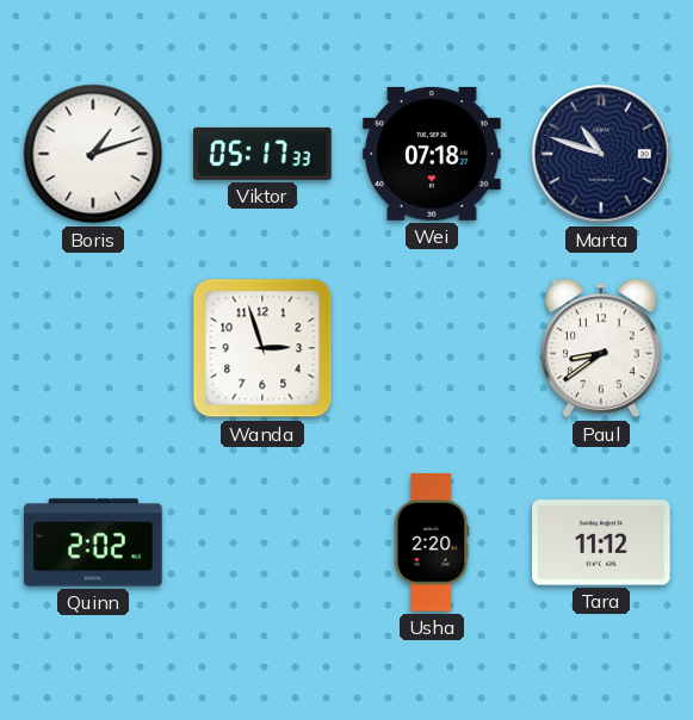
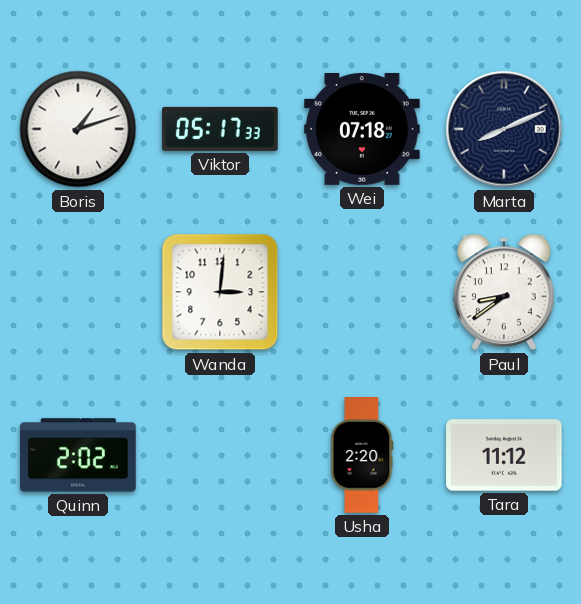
Marta: 10:48 -> 8:11 (504, 129)
Wanda: 2:57 -> 3:01 (220, 292)
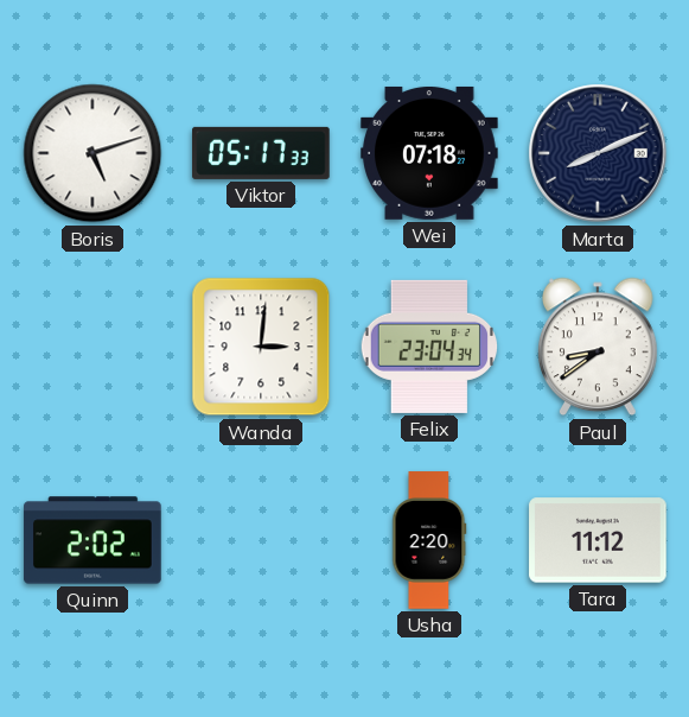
Boris: 1:12 -> 5:12 (92, 153)
Felix: none -> 23:04 (429, 347)
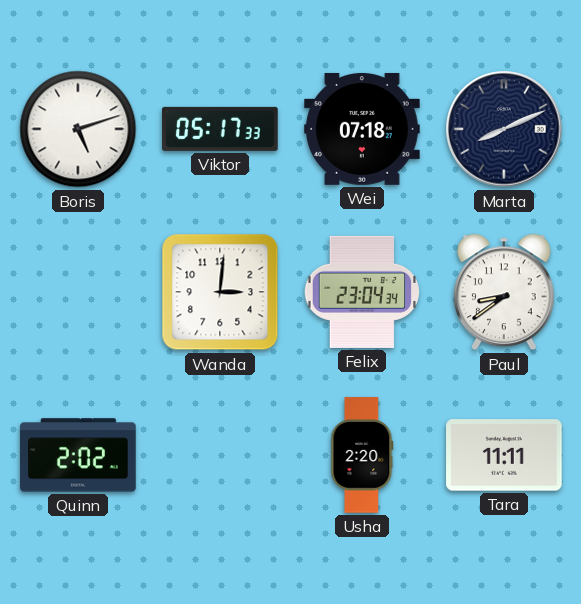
Tara: 11:12 -> 11:11 (504, 455)
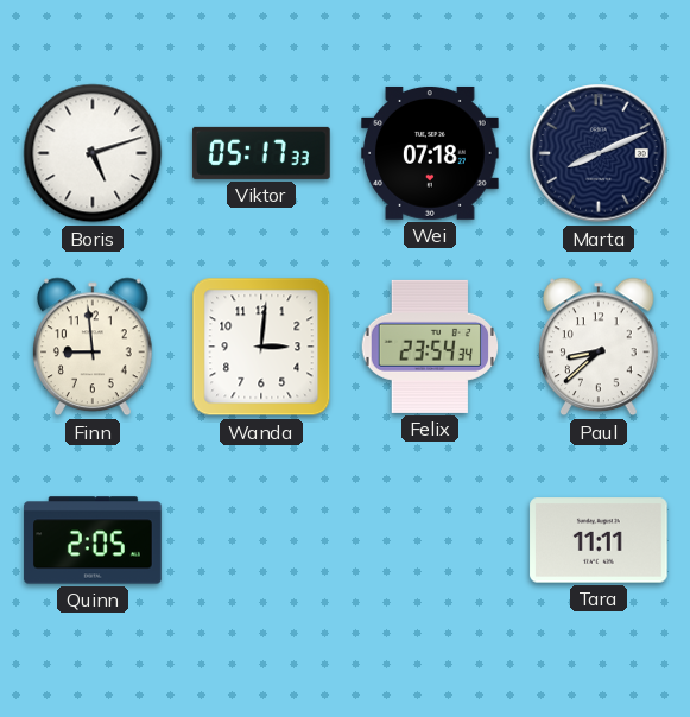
Finn: none -> 8:59 (93, 347)
Felix: 23:04 -> 23:54 (430, 347)
Paul: 8:39 -> 8:38 (599, 347)
Quinn: 2:02 -> 2:05 (93, 540)
Usha: 2:20 -> none (362, 455)
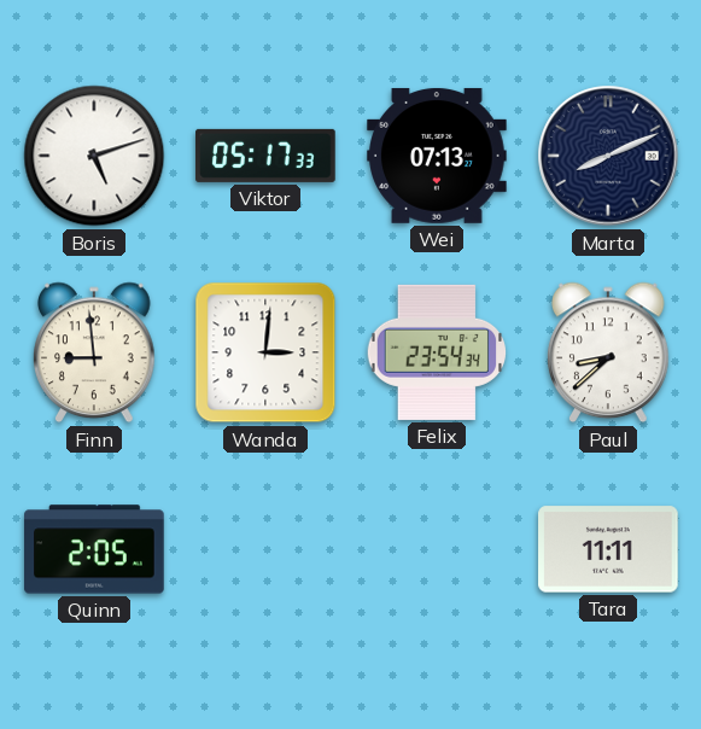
Wei: 07:18 -> 07:13 (437, 156)
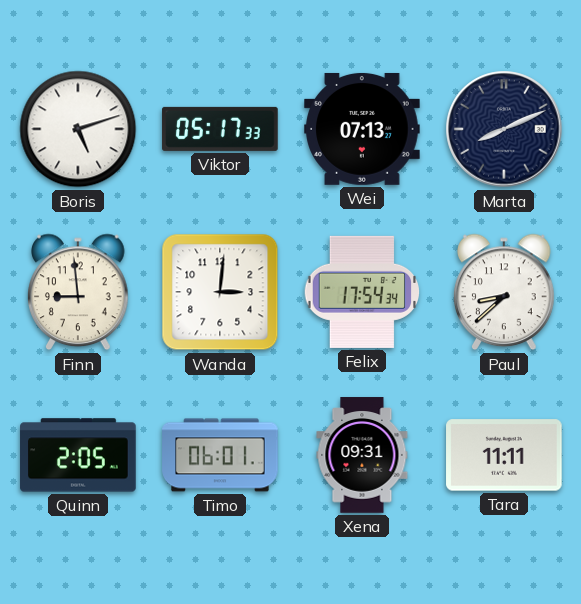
Felix: 23:54 -> 17:54 (362, 292)
Timo: none -> 06:01 (220, 455)
Xena: none -> 09:31 (362, 455)
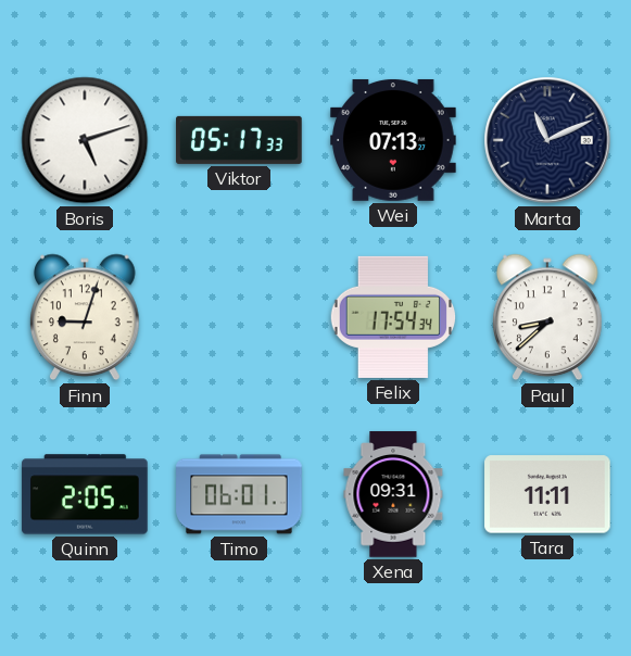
Marta: 8:11 -> 11:11 (547, 140)
Finn: 8:59 -> 9:03 (85, 317)
Wanda: 3:01 -> none (220, 292)
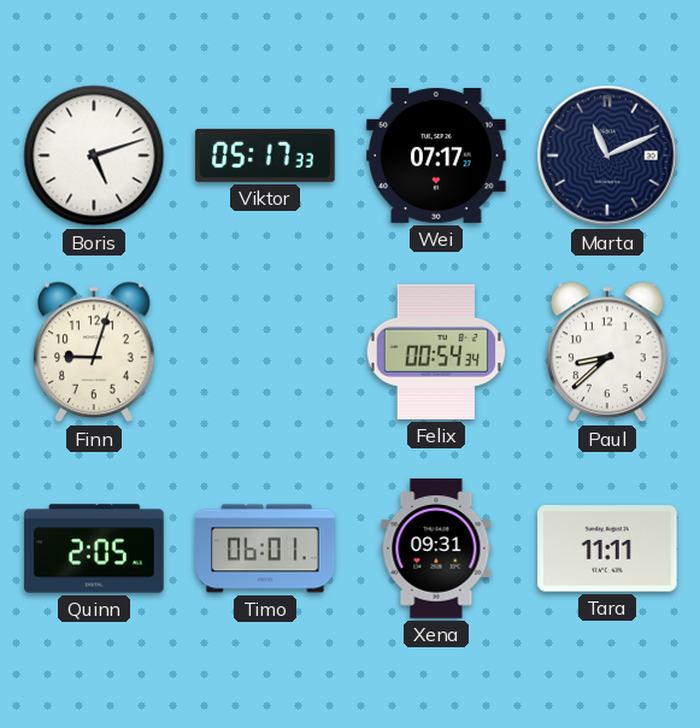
Wei: 07:13 -> 07:17 (436, 155)
Felix: 17:54 -> 00:54 (436, 352)
